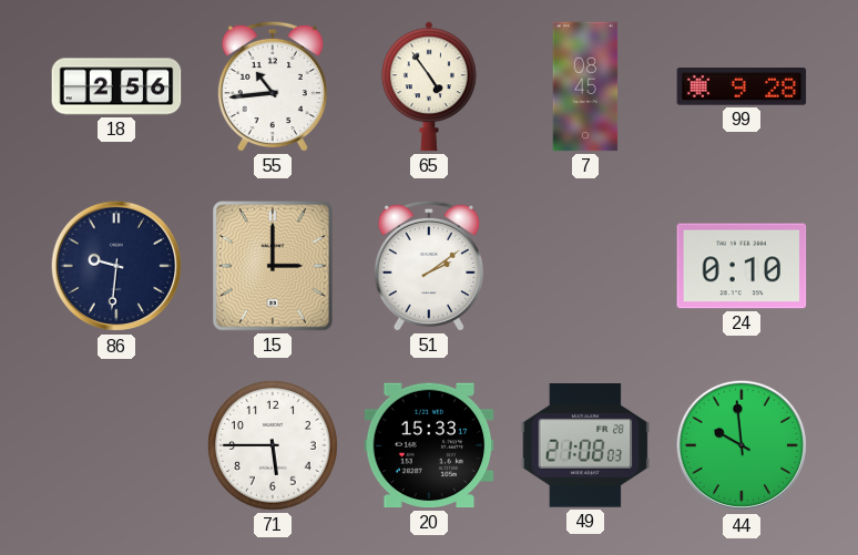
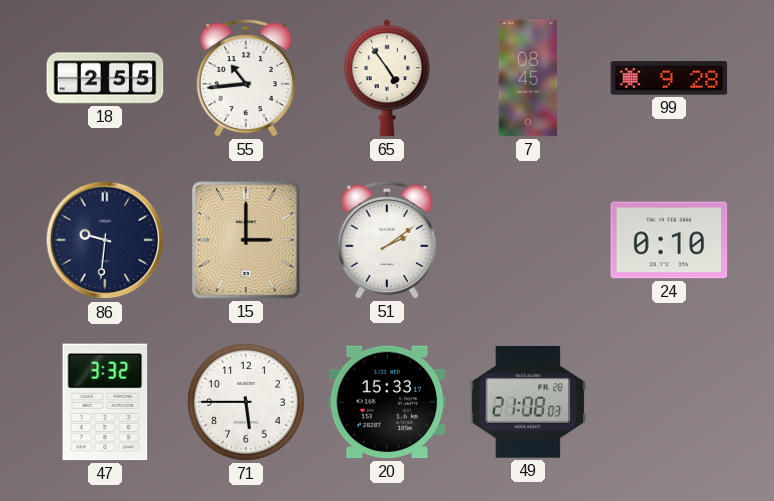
18: 2:56 -> 2:55 (105, 78)
47: none -> 3:32 (105, 402)
44: 9:59 -> none (742, 445)
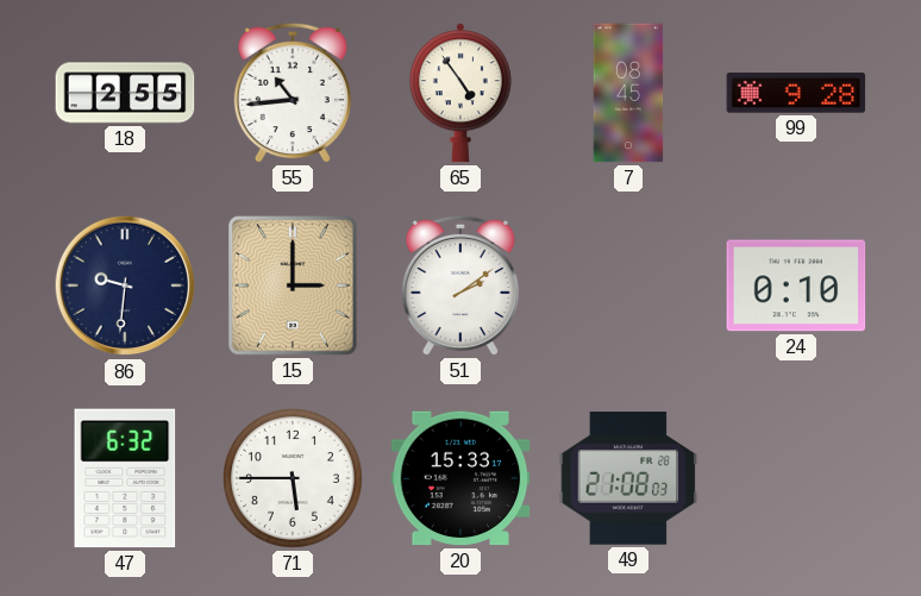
47: 3:32 -> 6:32 (125, 478)
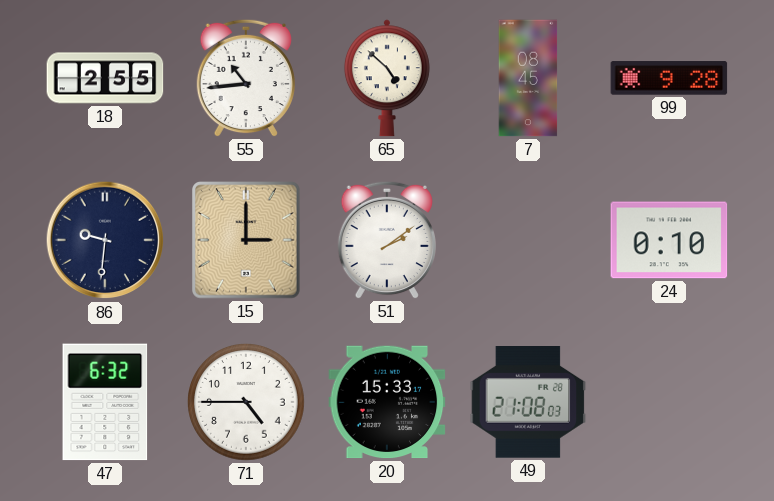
65: 4:54 -> 4:52 (387, 78)
71: 5:45 -> 4:45 (247, 403)
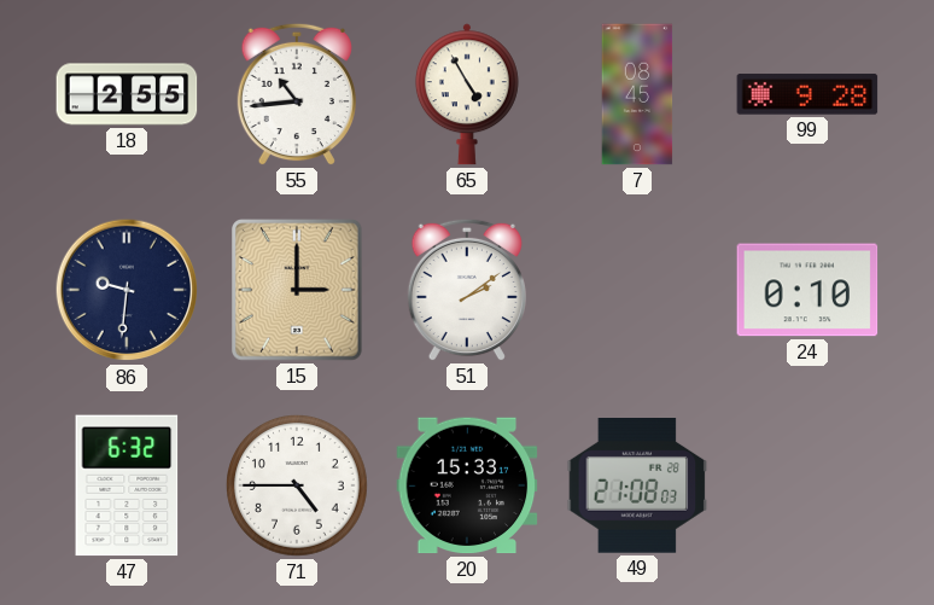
65: 4:52 -> 4:55 (467, 94)
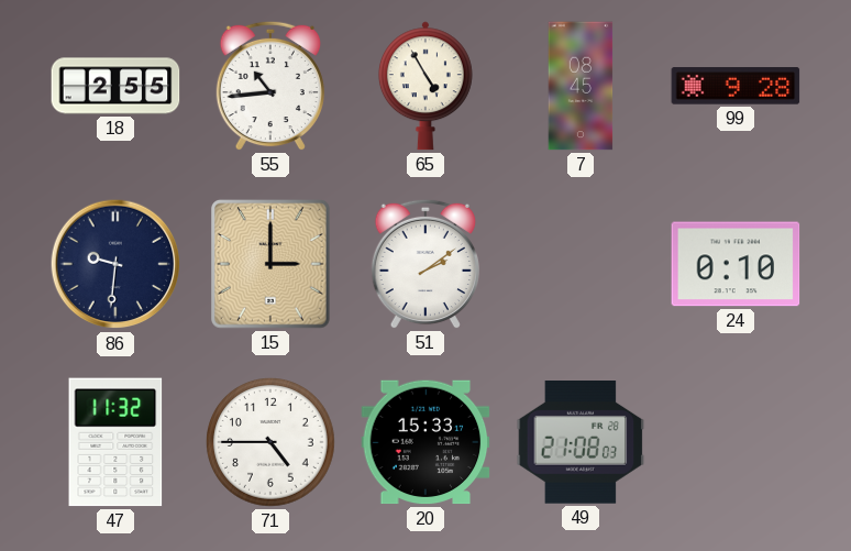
47: 6:32 -> 11:32 (115, 442)
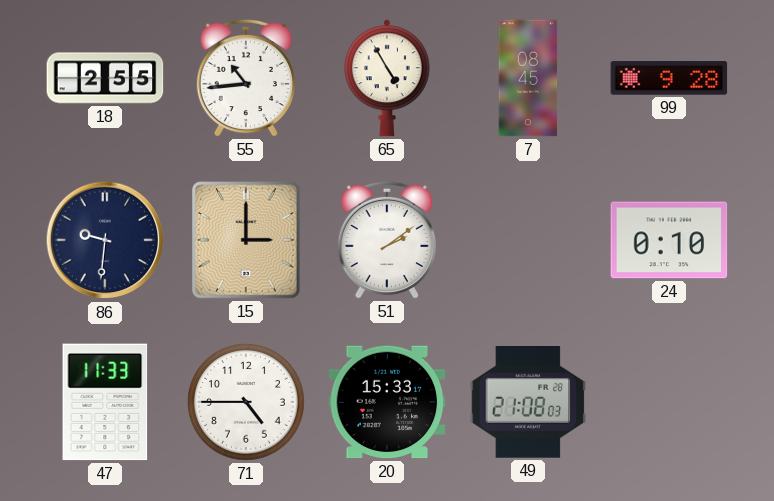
47: 11:32 -> 11:33 (105, 402)
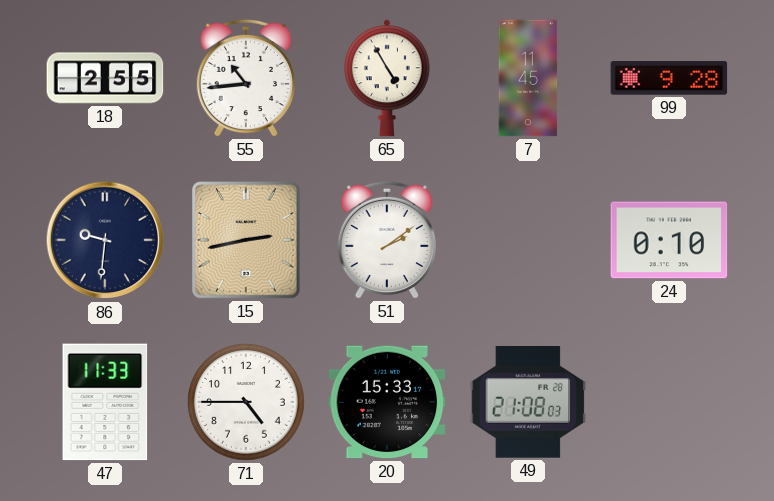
7: 08:45 -> 11:45 (528, 78)
15: 3:00 -> 2:43 (247, 241)
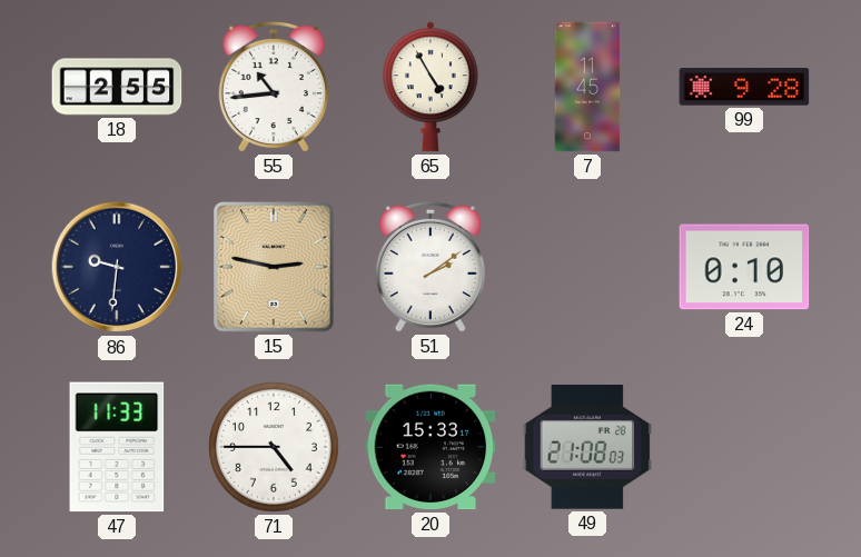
15: 2:43 -> 2:47 (275, 268)
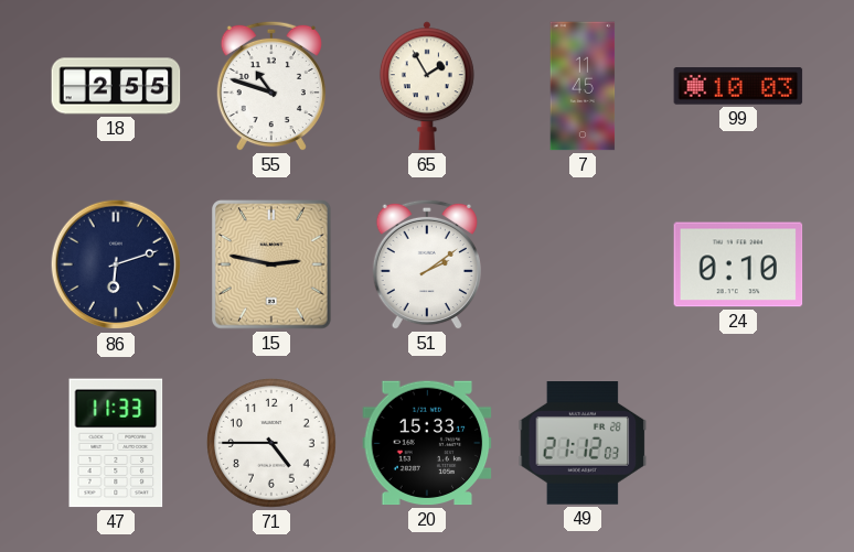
55: 10:44 -> 10:48 (271, 86)
65: 4:55 -> 1:55 (427, 86)
99: 9:28 -> 10:03 (738, 86)
86: 9:31 -> 6:12 (116, 264)
49: 21:08 -> 21:12 (583, 443)
